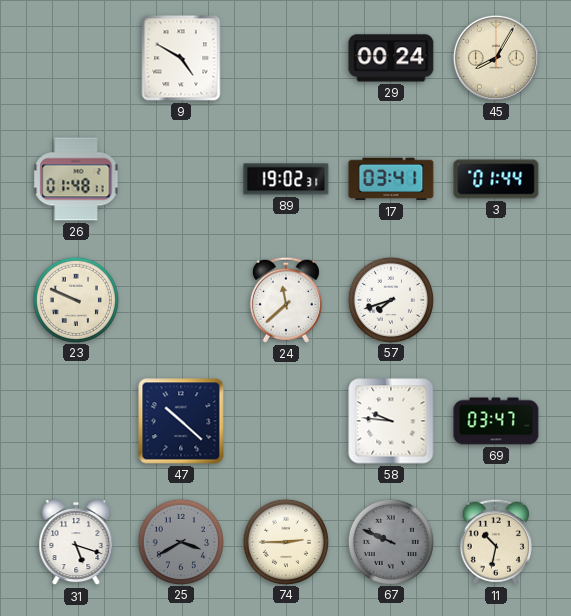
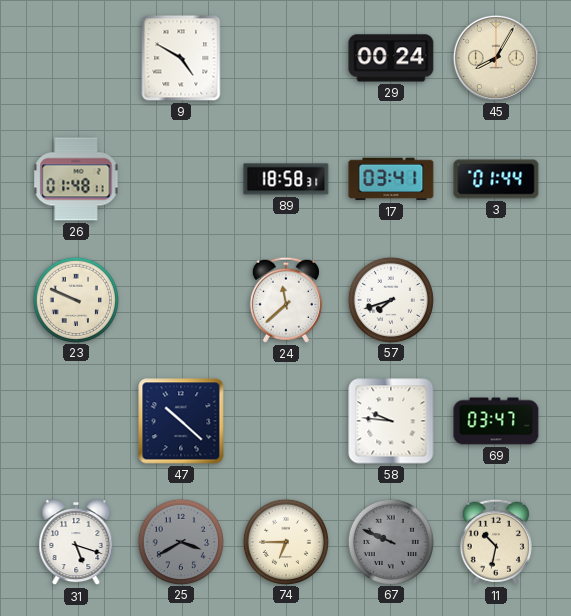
89: 19:02 -> 18:58 (286, 179)
74: 2:45 -> 6:45 (285, 541)
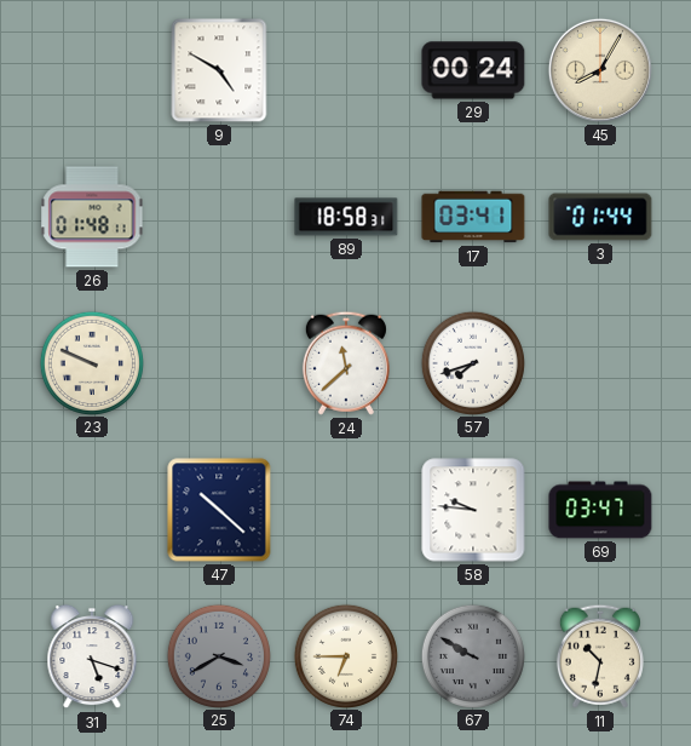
67: 9:49 -> 9:50 (472, 655)
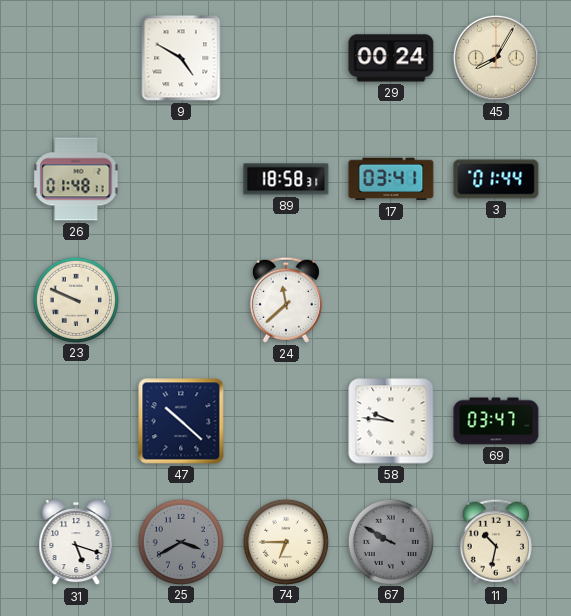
57: 7:42 -> none (472, 362)
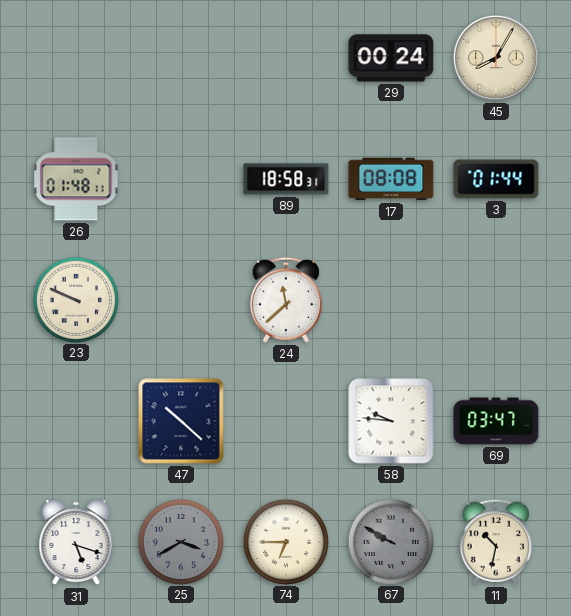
9: 4:50 -> none (181, 58)
17: 03:41 -> 08:08 (391, 179)
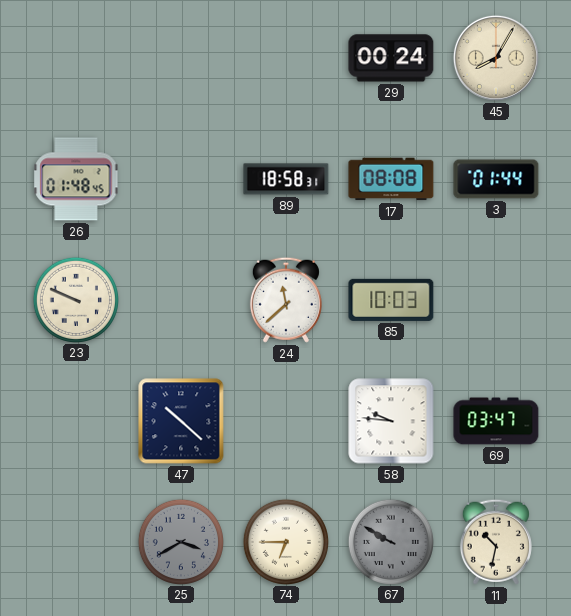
26: 01:48:11 -> 01:48:45 (76, 179)
85: none -> 10:03 (391, 300)
31: 5:18 -> none (76, 542)
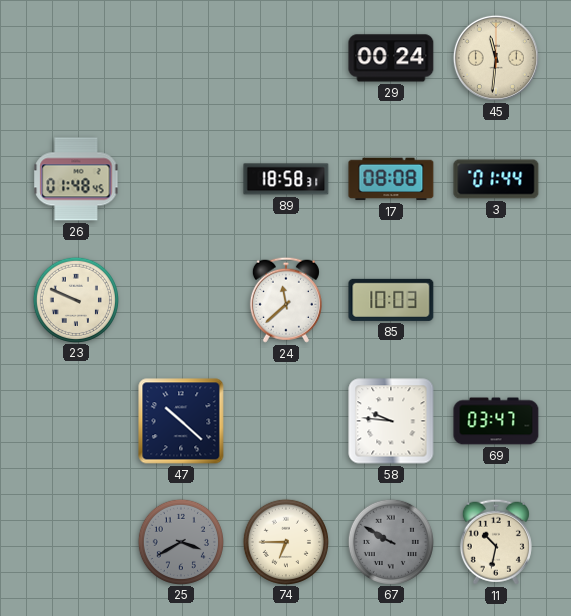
45: 8:05 -> 11:31 (496, 58)
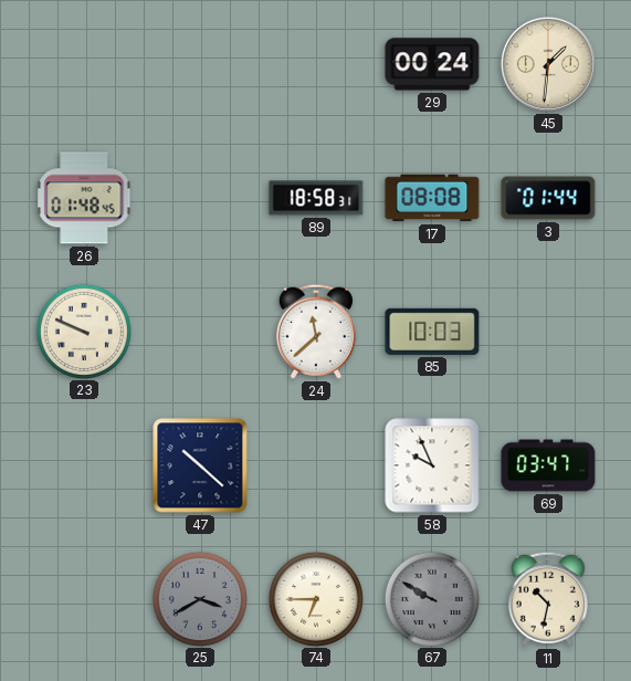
45: 11:31 -> 1:31 (548, 64)
58: 9:46 -> 9:56 (432, 465)
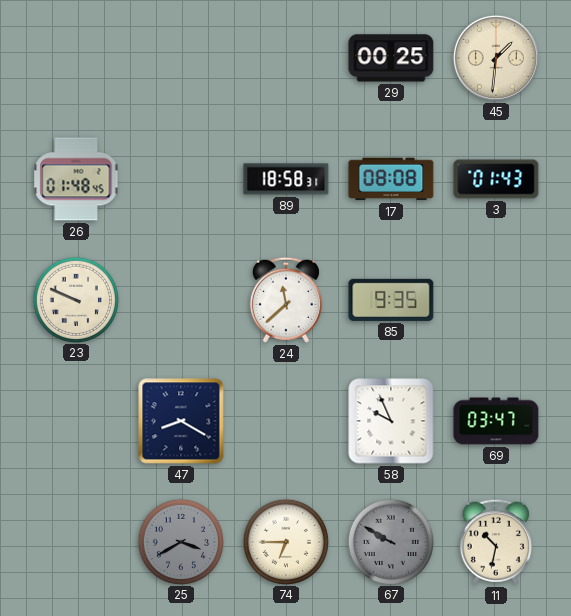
29: 00:24 -> 00:25 (391, 58)
3: 01:44 -> 01:43 (496, 179)
85: 10:03 -> 9:35 (391, 300)
47: 10:22 -> 8:20 (181, 421)
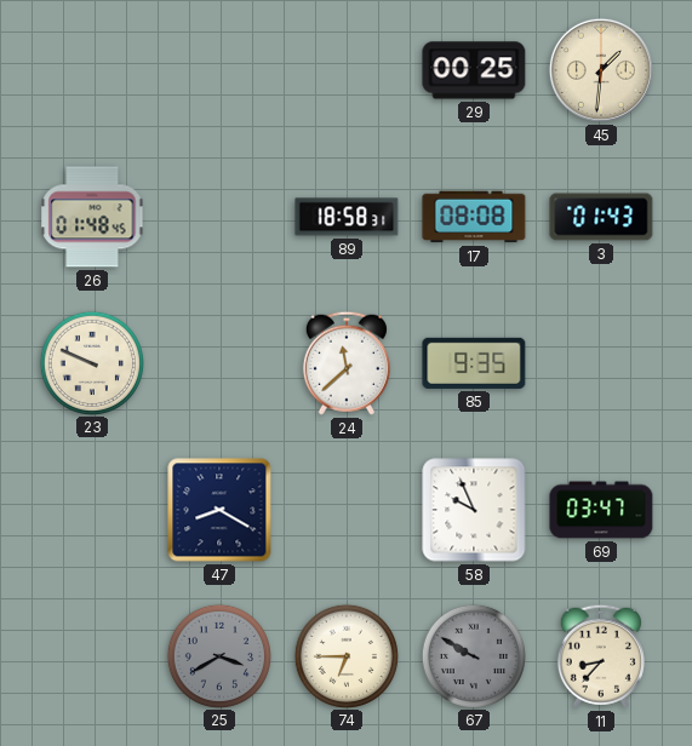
11: 10:32 -> 8:37 (601, 656)
